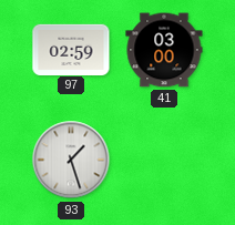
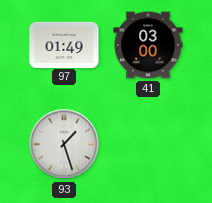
97: 02:59 -> 01:49 (64, 44)
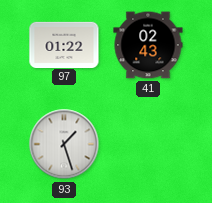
97: 01:49 -> 01:22 (64, 44)
41: 03:00 -> 02:43 (148, 45)
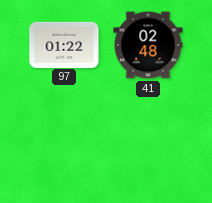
41: 02:43 -> 02:48 (148, 45)
93: 1:27 -> none (64, 144)
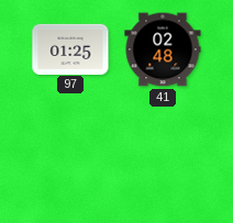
97: 01:22 -> 01:25 (70, 48)
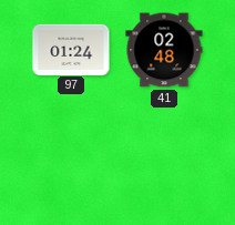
97: 01:25 -> 01:24 (71, 49)
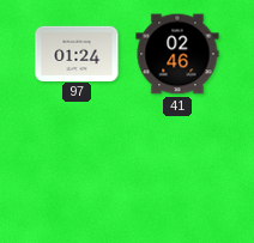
41: 02:48 -> 02:46 (177, 54)
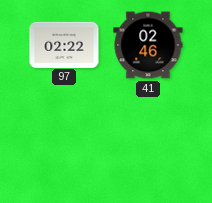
97: 01:24 -> 02:22 (64, 44)
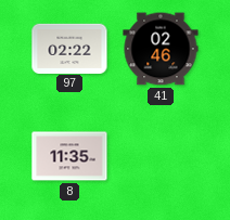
8: none -> 11:35 (69, 156)
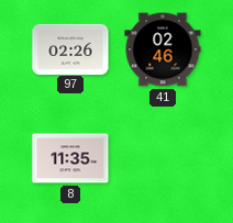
97: 02:22 -> 02:26 (70, 48)
